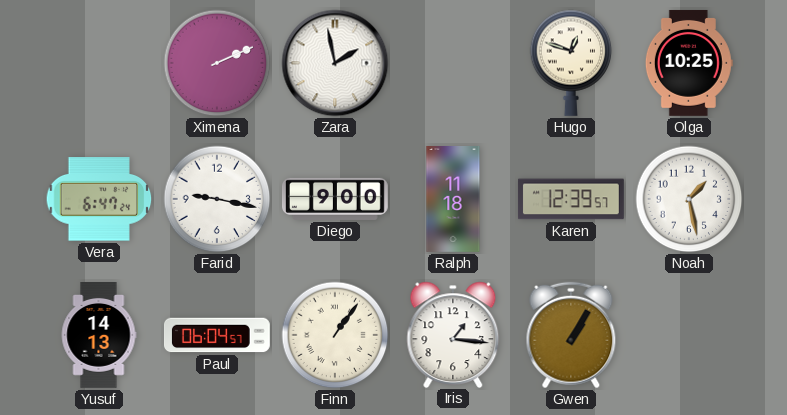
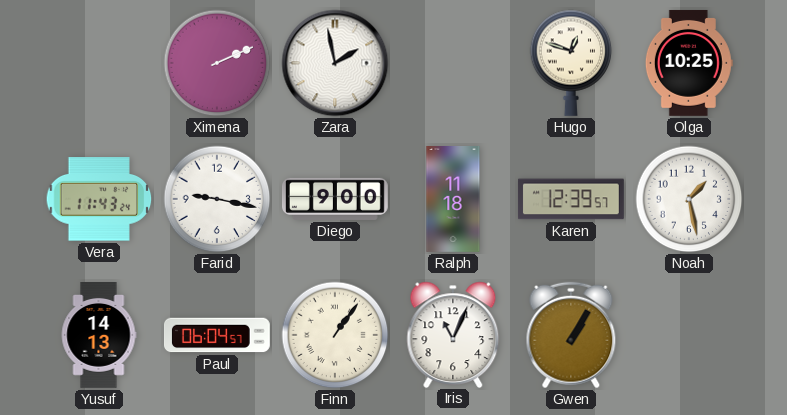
Vera: 6:47 -> 11:43 (99, 199)
Iris: 1:16 -> 11:04 (453, 334)
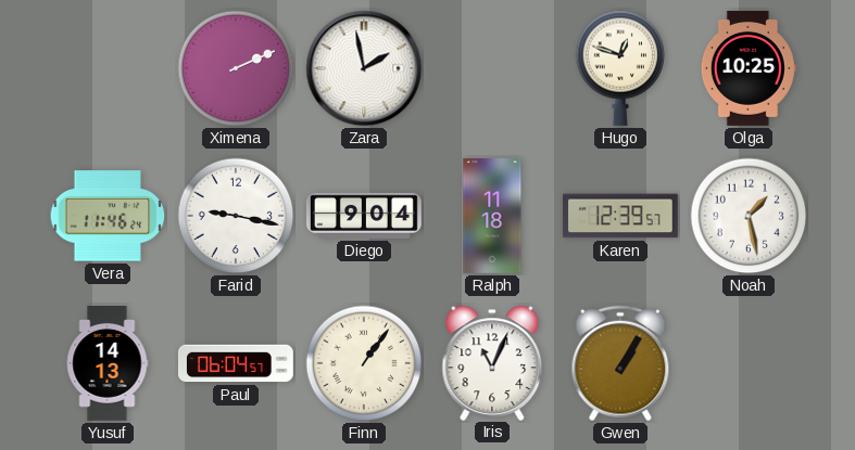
Vera: 11:43 -> 11:46 (108, 216)
Diego: 9:00 -> 9:04 (365, 216)
